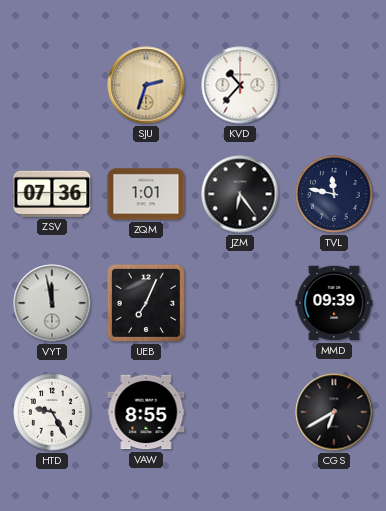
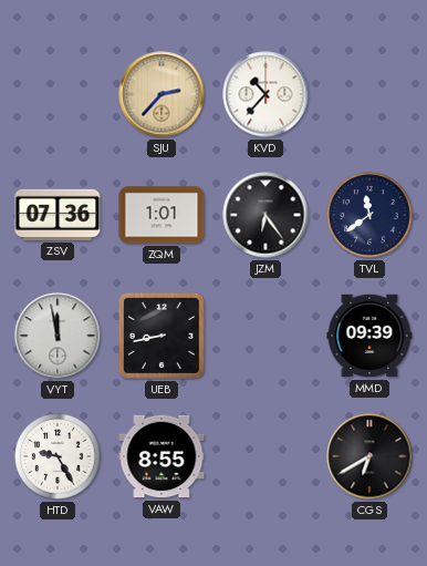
SJU: 2:33 -> 2:37 (162, 94)
TVL: 11:47 -> 11:39 (369, 215)
UEB: 7:04 -> 8:43 (162, 336)
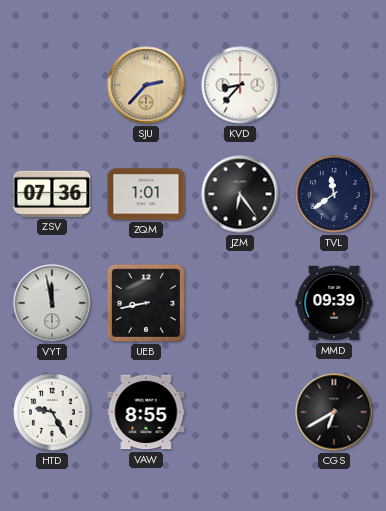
KVD: 10:37 -> 8:37 (240, 85)
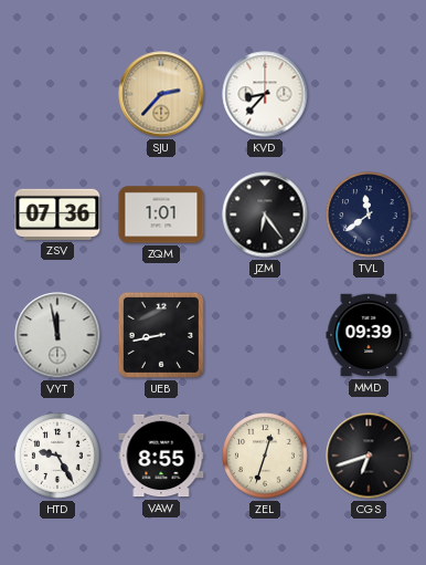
ZEL: none -> 12:33 (265, 456)
CGS: 6:40 -> 6:42 (369, 456)
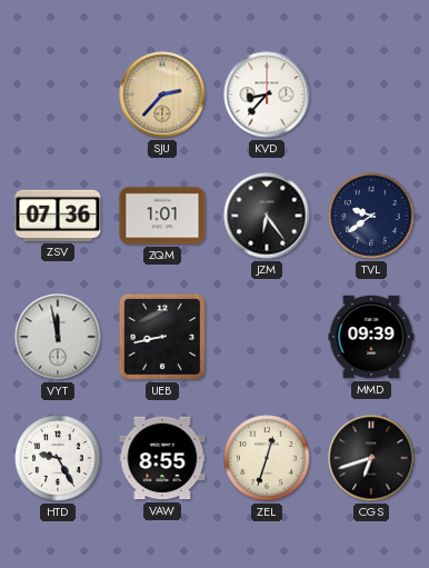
TVL: 11:39 -> 9:39 (371, 216)
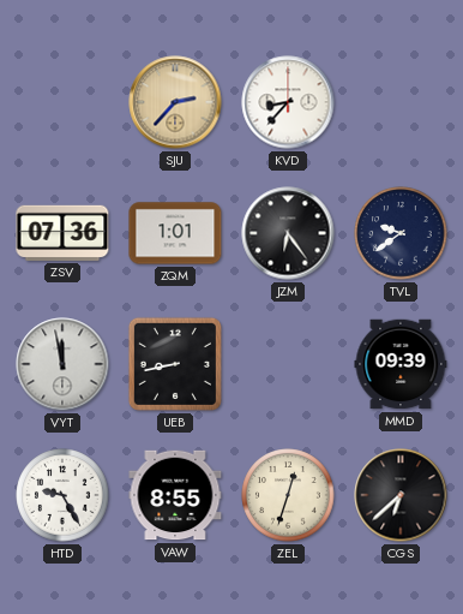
CGS: 6:42 -> 6:38 (401, 495)
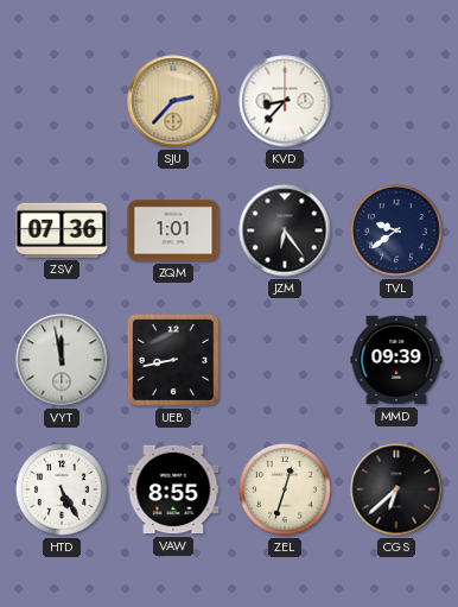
HTD: 9:25 -> 5:25 (62, 489)
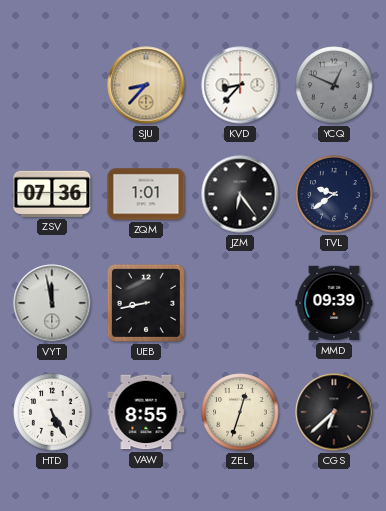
SJU: 2:37 -> 8:37 (146, 85)
YCQ: none -> 12:49 (334, 85)
